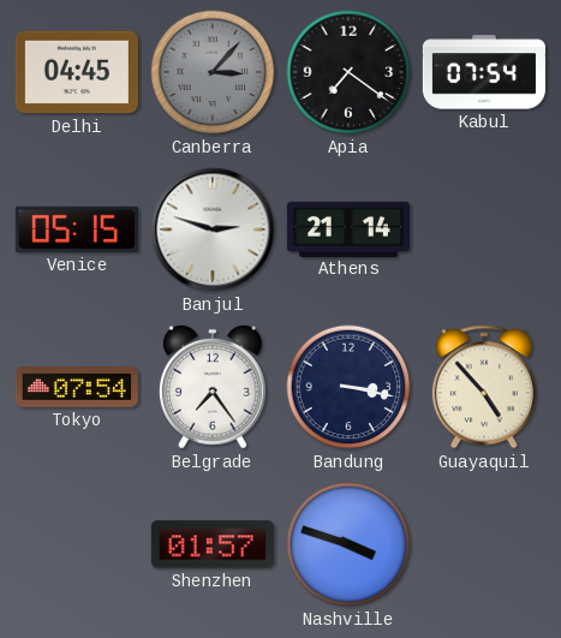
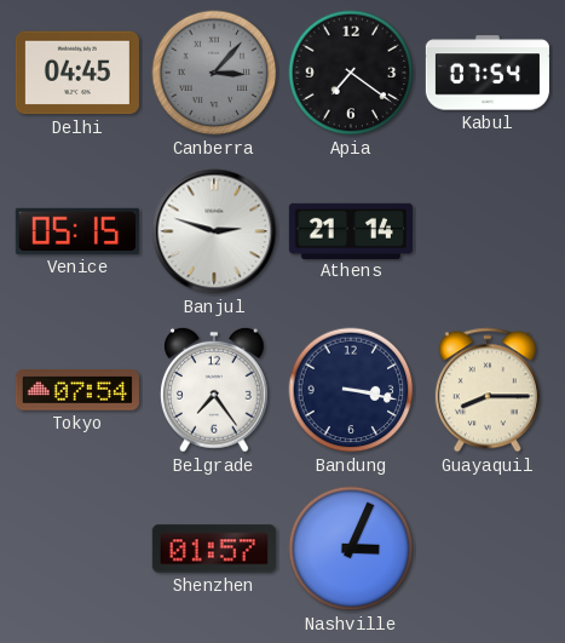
Guayaquil: 4:53 -> 8:15 (488, 390)
Nashville: 3:48 -> 3:04 (351, 549)
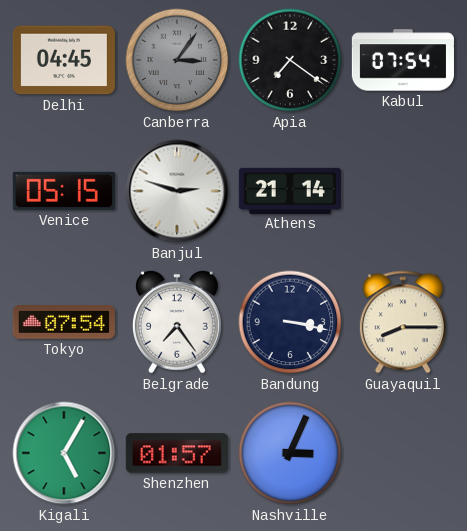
Canberra: 3:07 -> 3:06 (177, 60)
Kigali: none -> 5:05 (64, 453)
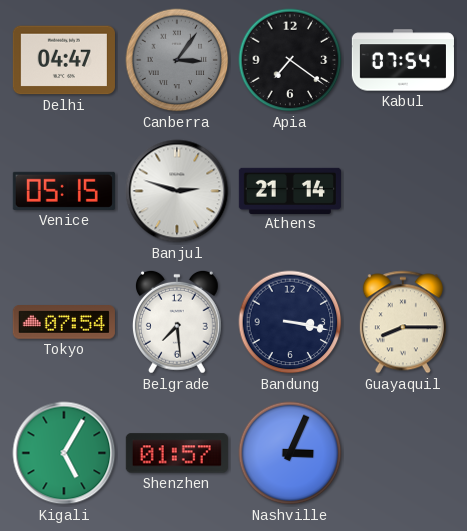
Delhi: 04:45 -> 04:47 (64, 60)
Belgrade: 7:24 -> 7:29 (177, 322)
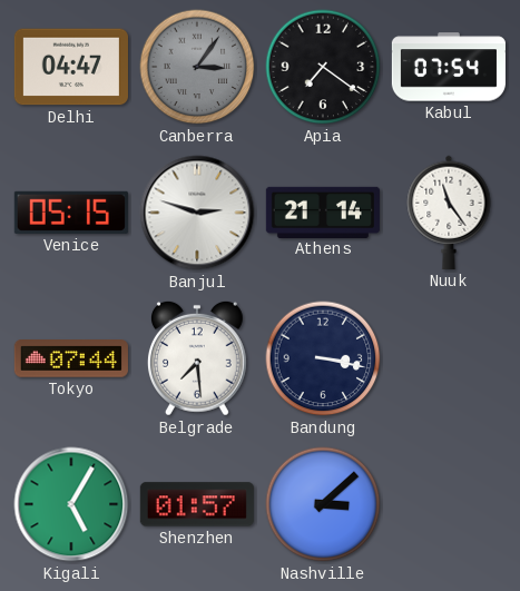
Nuuk: none -> 11:24 (449, 213)
Tokyo: 07:54 -> 07:44 (71, 358)
Guayaquil: 8:15 -> none (403, 322)
Nashville: 3:04 -> 3:08 (323, 504)
